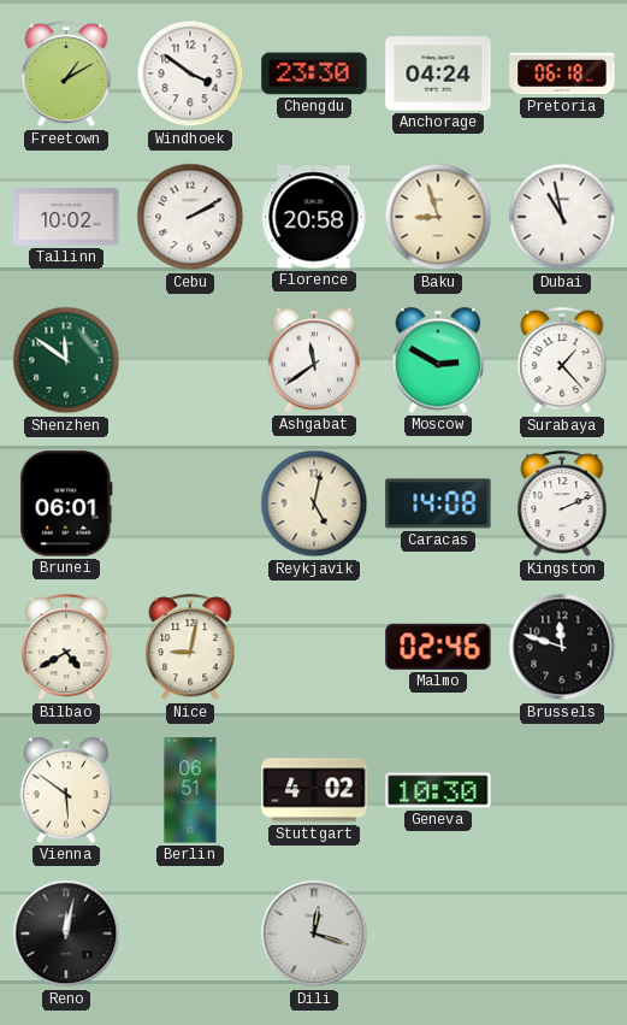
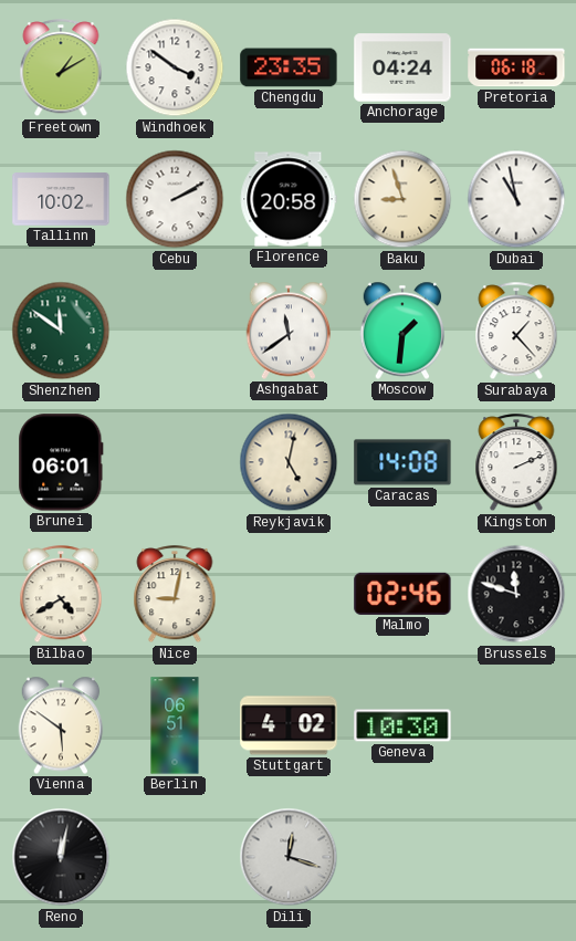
Chengdu: 23:30 -> 23:35 (289, 67)
Moscow: 2:50 -> 1:31 (402, 331)
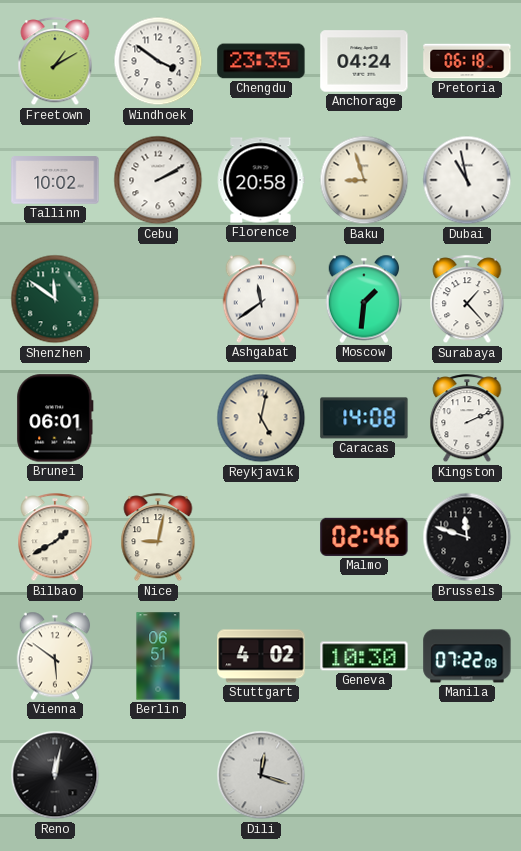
Bilbao: 4:40 -> 1:40 (55, 538)
Manila: none -> 07:22 (467, 656)
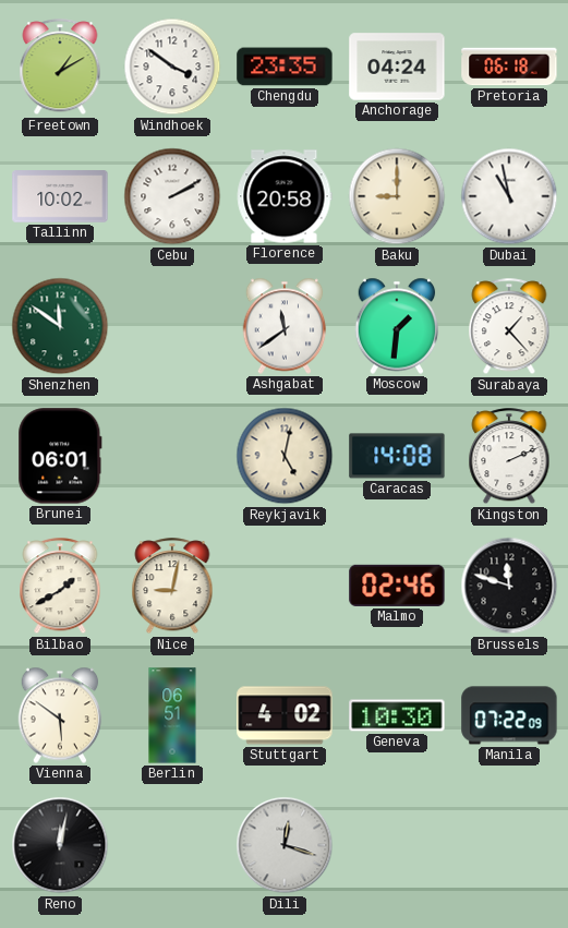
Baku: 8:57 -> 9:00 (397, 196)
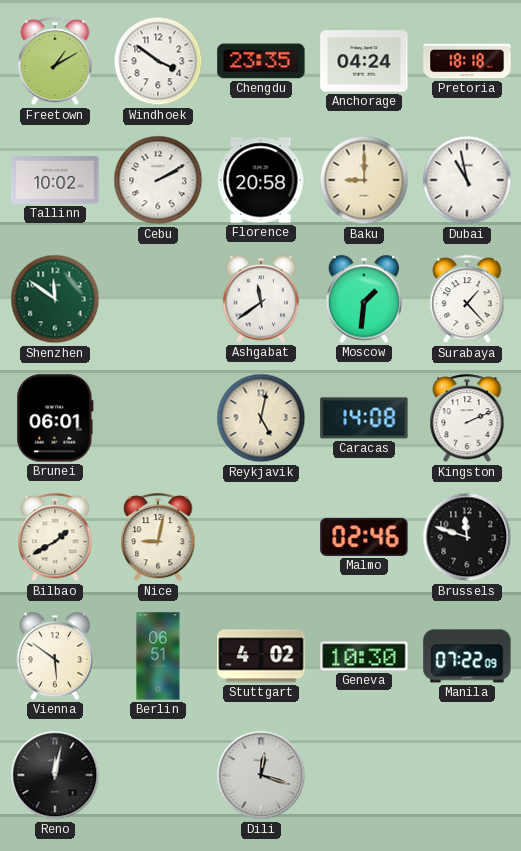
Pretoria: 06:18 -> 18:18 (467, 61)
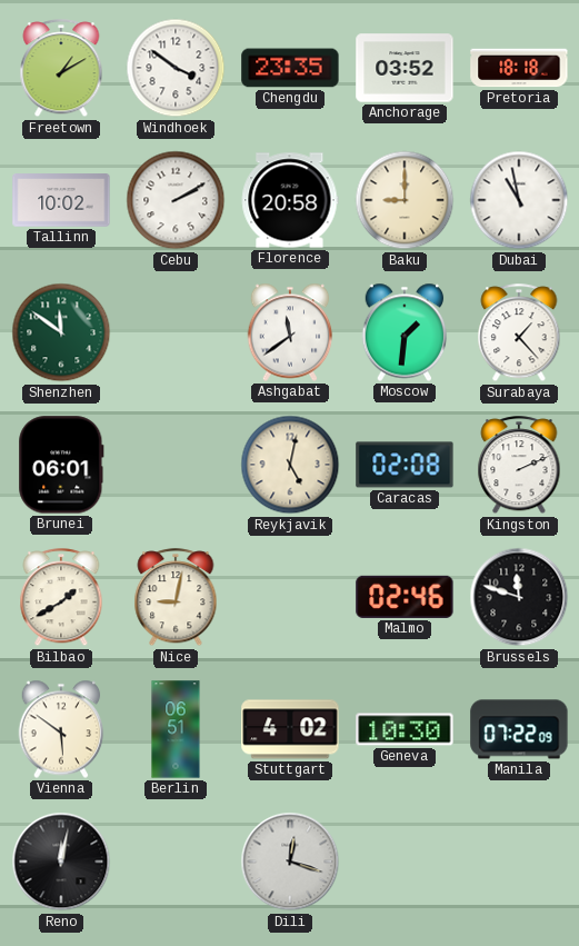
Anchorage: 04:24 -> 03:52 (405, 68)
Caracas: 14:08 -> 02:08 (405, 465)
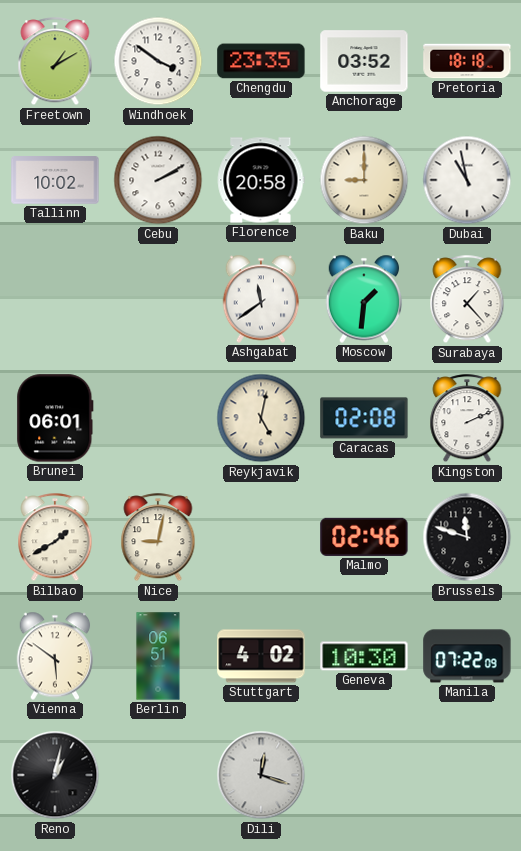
Shenzhen: 11:51 -> none (61, 332)
Reno: 12:02 -> 1:02 (55, 775)
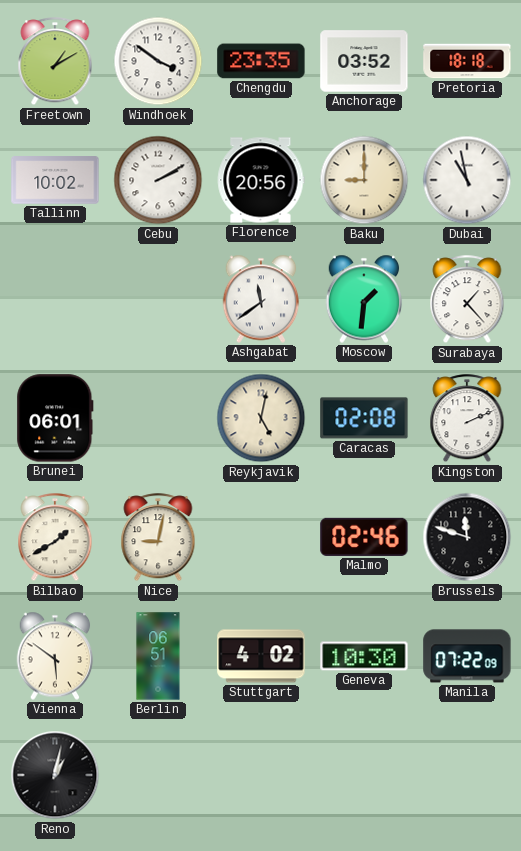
Florence: 20:58 -> 20:56 (261, 180)
Dili: 12:18 -> none (261, 775)
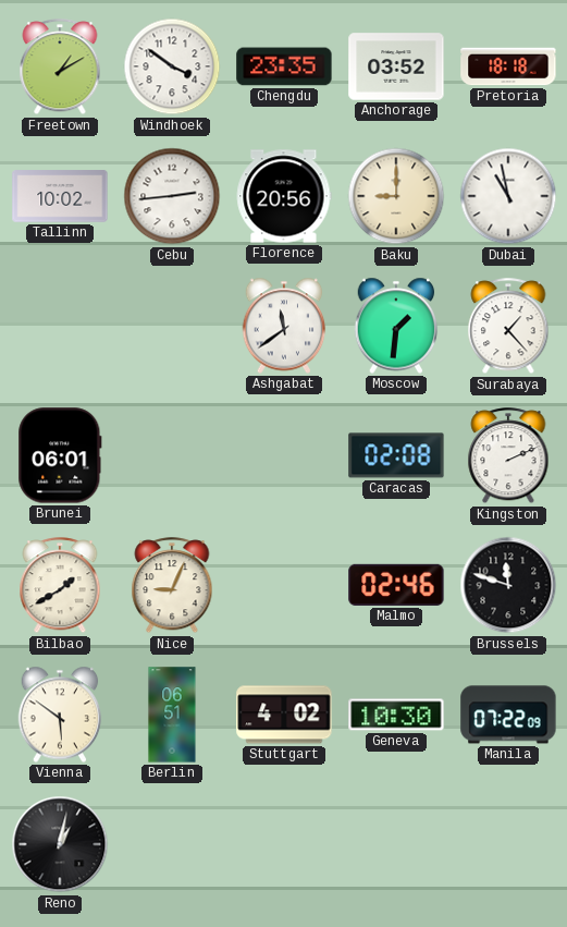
Cebu: 2:10 -> 2:44 (172, 196)
Reykjavik: 5:02 -> none (261, 418)
Nice: 9:02 -> 9:04 (172, 586)
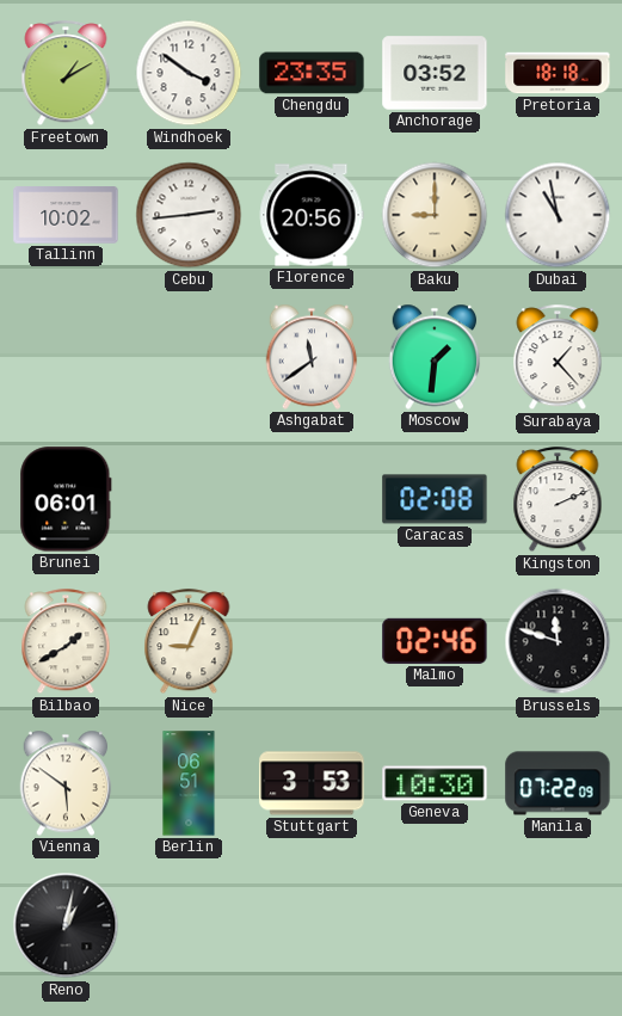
Stuttgart: 4:02 -> 3:53 (312, 783)
